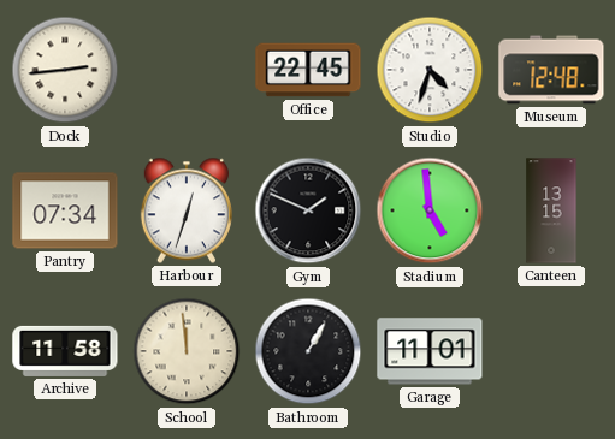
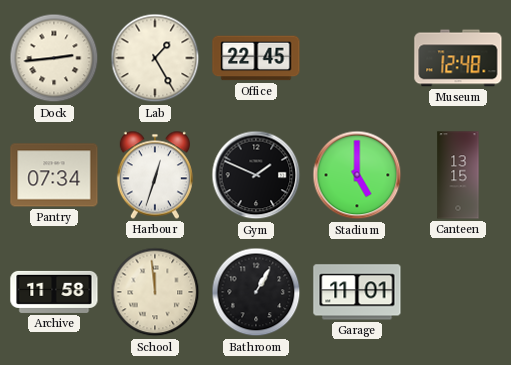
Lab: none -> 1:25 (155, 58)
Studio: 4:33 -> none (430, 70)
Stadium: 4:59 -> 5:00 (357, 175)
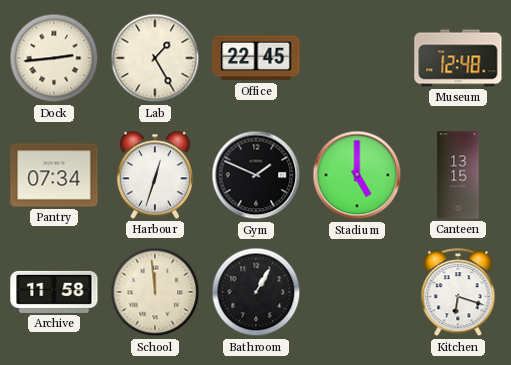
Garage: 11:01 -> none (357, 292)
Kitchen: none -> 6:18 (458, 293)
